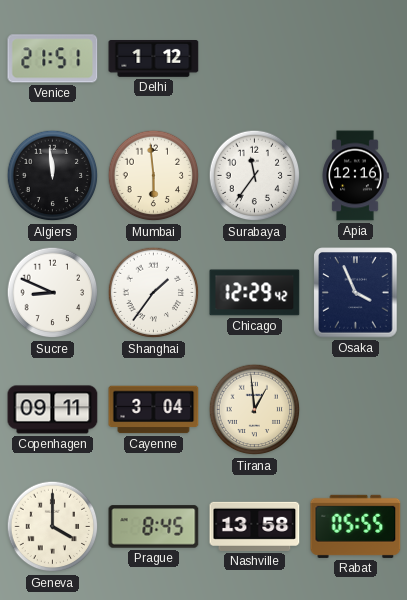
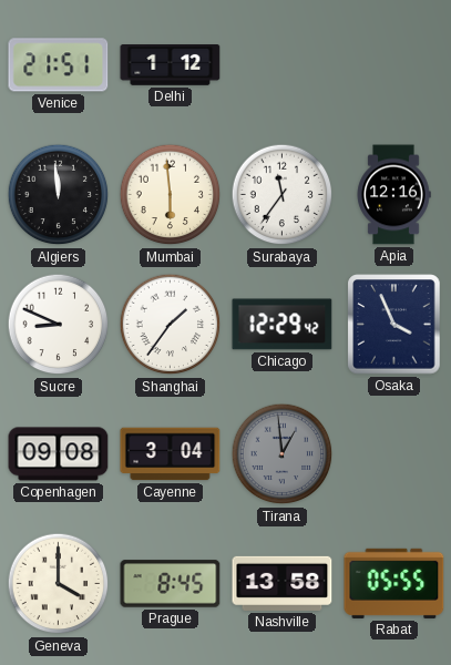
Copenhagen: 09:11 -> 09:08 (59, 454)
Tirana dial: cream -> grey (283, 454)
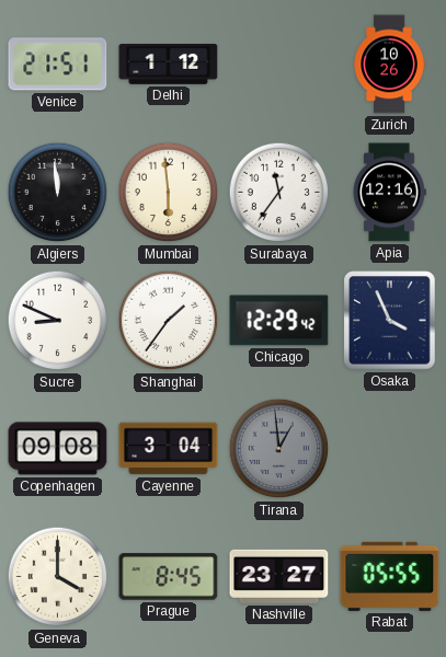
Zurich: none -> 10:26 (389, 65)
Nashville: 13:58 -> 23:27 (279, 576)
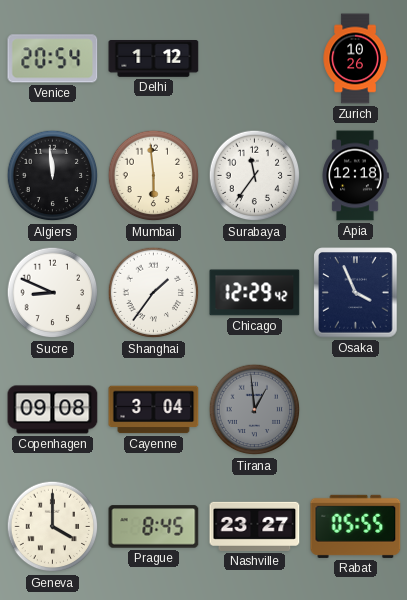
Venice: 21:51 -> 20:54 (53, 59)
Apia: 12:16 -> 12:18 (355, 176)
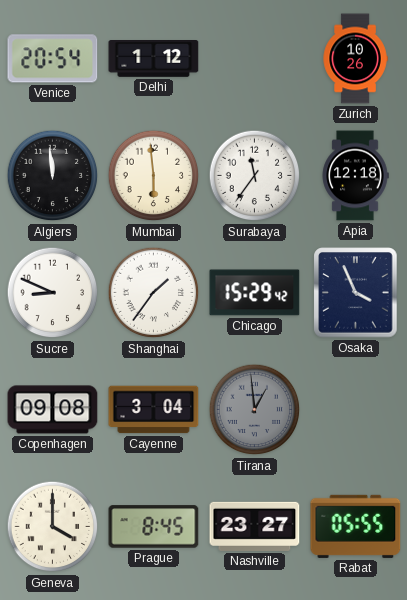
Chicago: 12:29 -> 15:29 (255, 293)
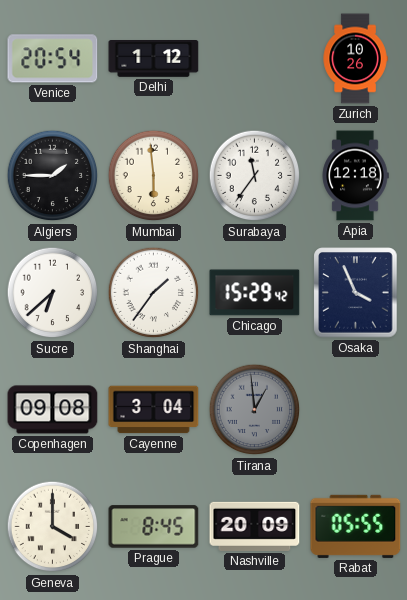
Algiers: 11:59 -> 1:45 (53, 176)
Sucre: 8:49 -> 6:38 (53, 293)
Nashville: 23:27 -> 20:09 (255, 526)
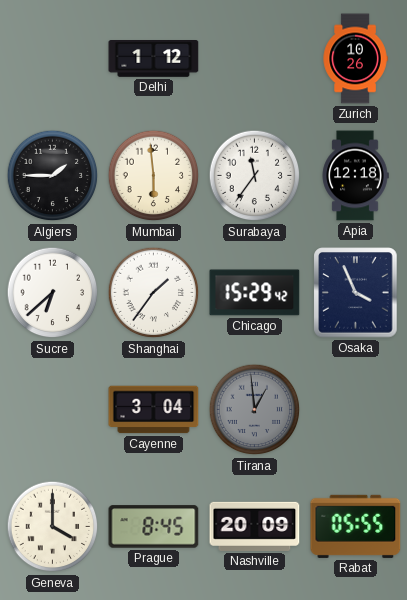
Venice: 20:54 -> none (53, 59)
Copenhagen: 09:08 -> none (53, 410)
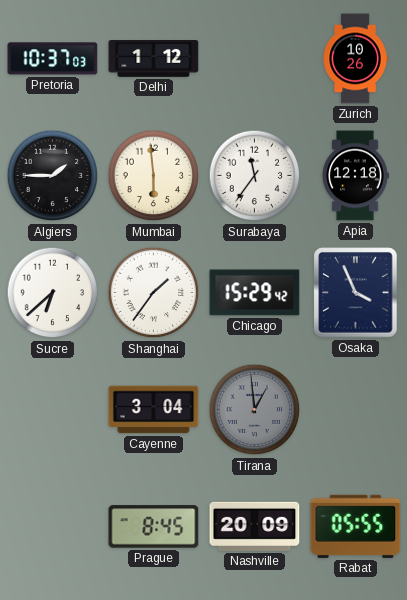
Pretoria: none -> 10:37 (53, 59)
Geneva: 4:00 -> none (53, 527)
